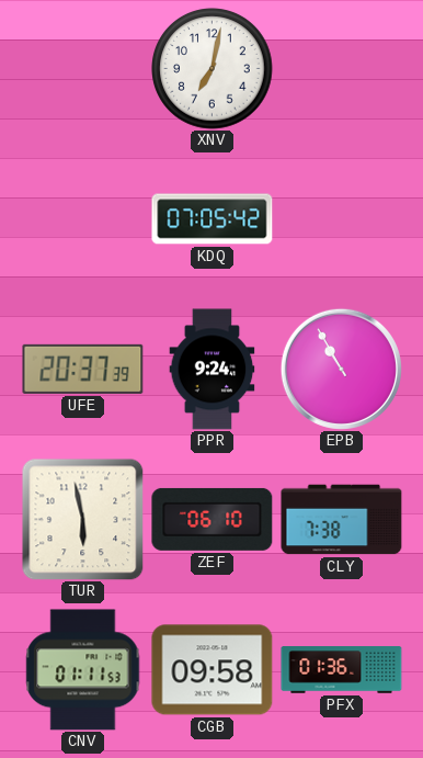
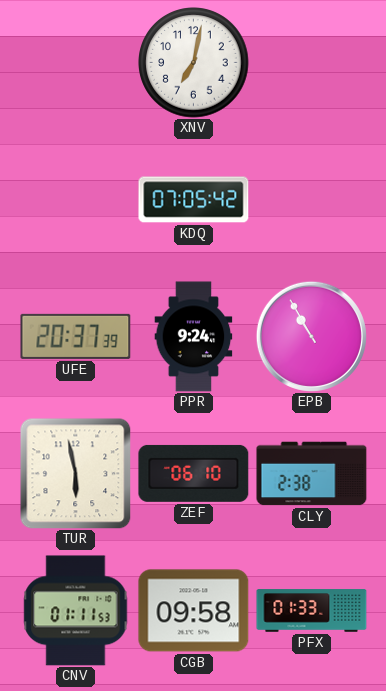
CLY: 7:38 -> 2:38 (312, 474)
PFX: 01:36 -> 01:33 (312, 611)
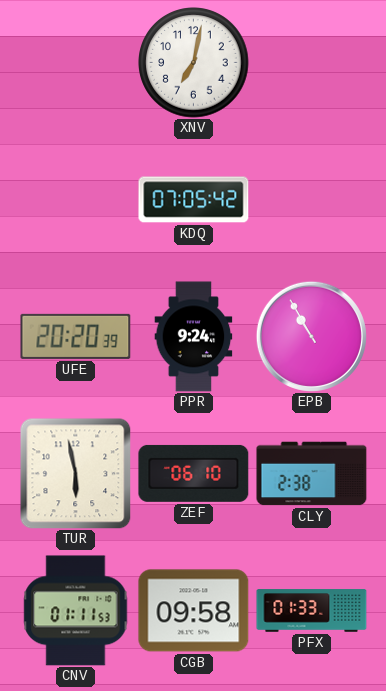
UFE: 20:37 -> 20:20 (76, 336)
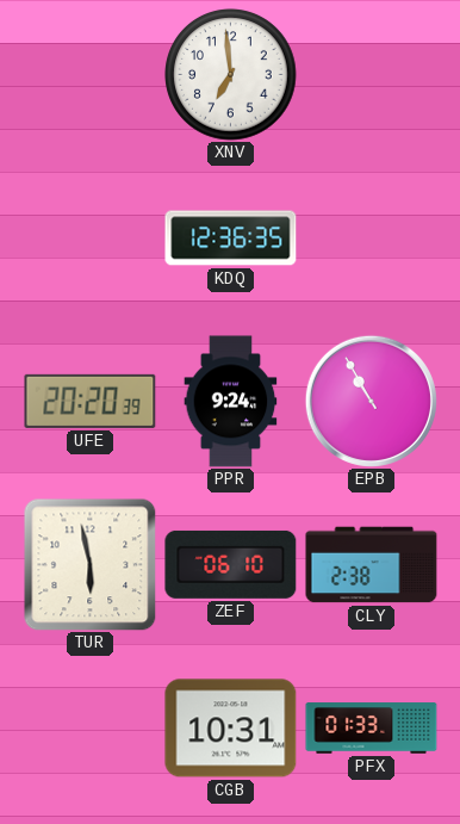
XNV: 7:02 -> 6:59 (231, 75)
KDQ: 07:05 -> 12:36 (231, 238)
CNV: 01:11 -> none (76, 611)
CGB: 09:58 -> 10:31 (231, 729)
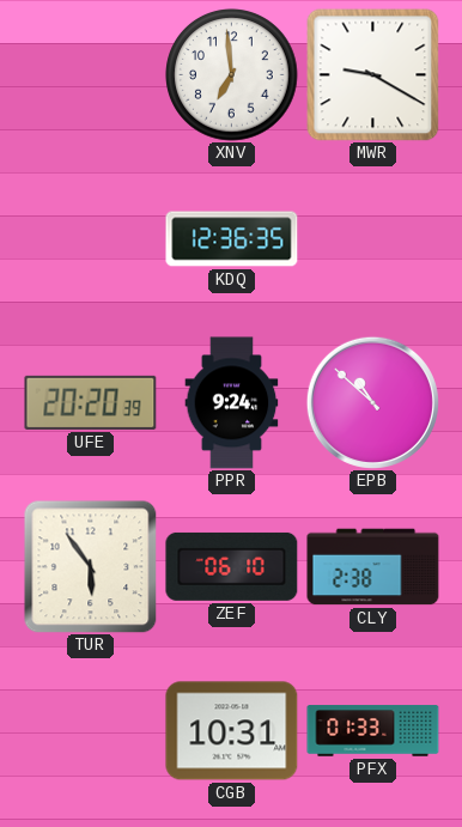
MWR: none -> 9:20 (372, 74)
EPB: 10:55 -> 10:52 (372, 402)
TUR: 5:58 -> 5:54 (90, 566)
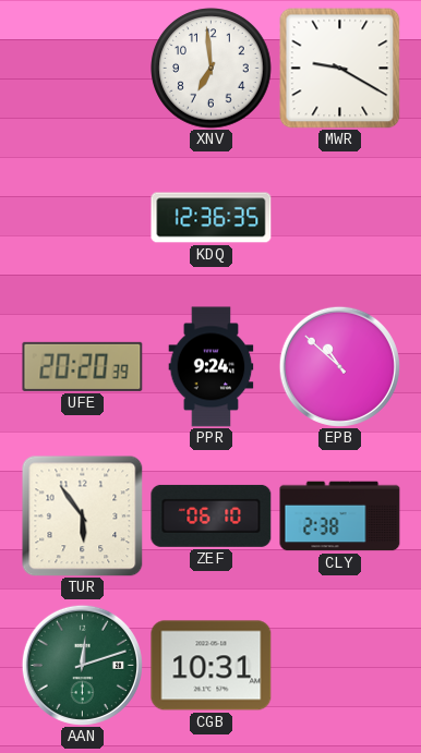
AAN: none -> 12:12 (82, 665)
PFX: 01:33 -> none (373, 731)
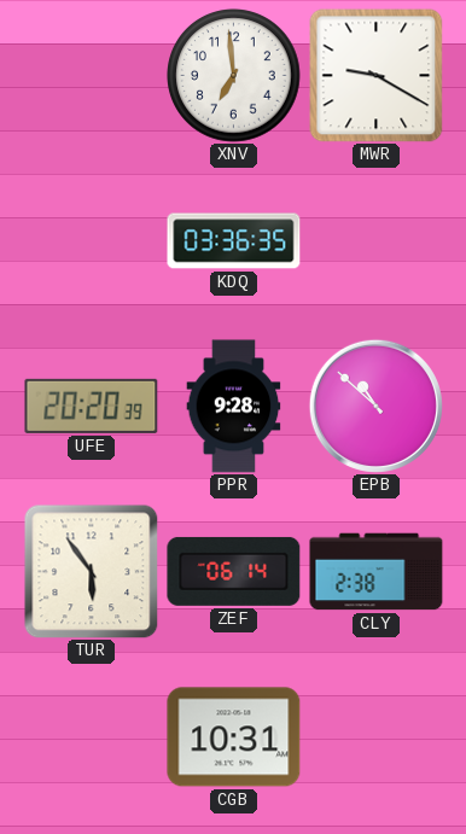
KDQ: 12:36 -> 03:36 (234, 241)
PPR: 9:24 -> 9:28 (234, 407)
ZEF: 06:10 -> 06:14 (234, 571)
AAN: 12:12 -> none (82, 665)
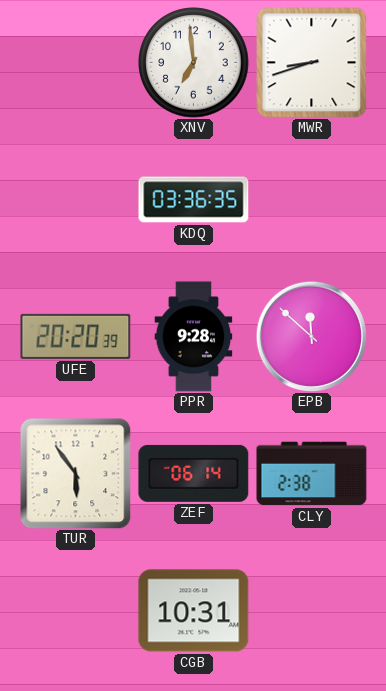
MWR: 9:20 -> 8:42 (311, 62)
EPB: 10:52 -> 11:52 (311, 336)
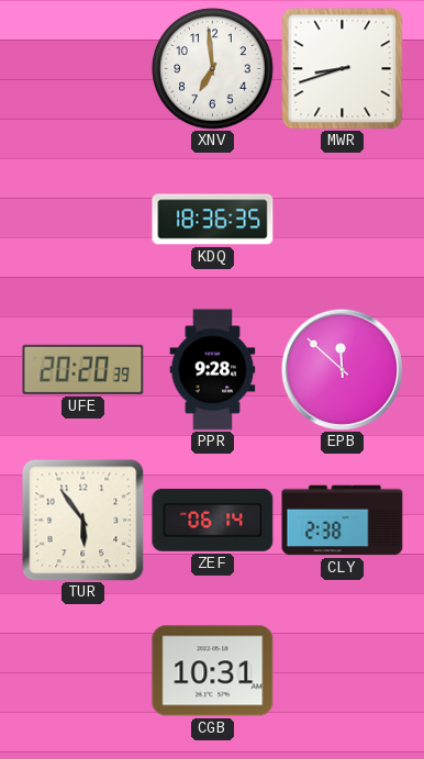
KDQ: 03:36 -> 18:36 (213, 220)
